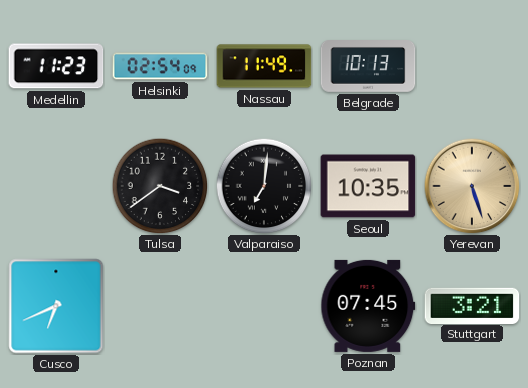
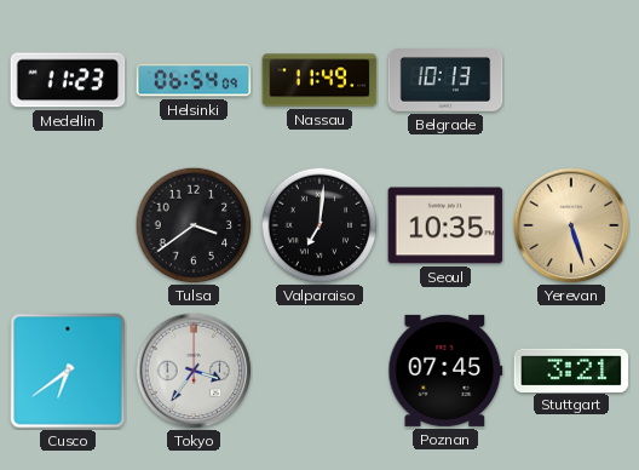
Helsinki: 02:54 -> 06:54 (194, 80)
Cusco: 6:41 -> 6:39 (68, 371)
Tokyo: none -> 3:36 (194, 371)
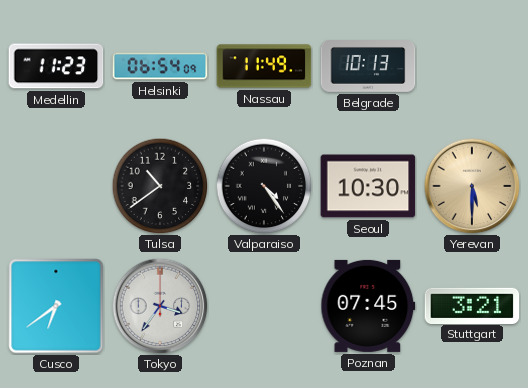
Tulsa: 3:39 -> 10:39 (160, 186)
Valparaiso: 7:01 -> 4:24 (264, 186)
Seoul: 10:35 -> 10:30 (368, 186)
Yerevan: 5:27 -> 5:30 (472, 186)
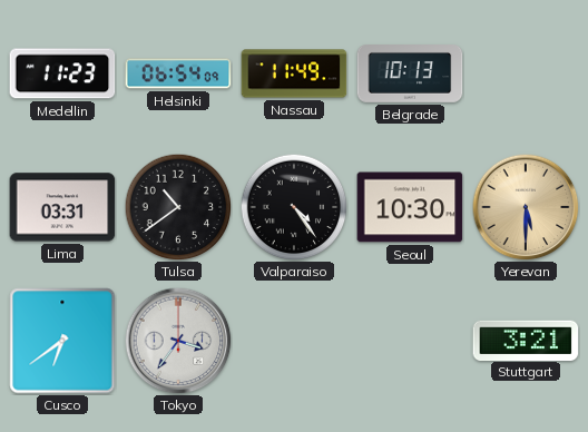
Lima: none -> 03:31 (62, 207)
Poznan: 07:45 -> none (368, 306)
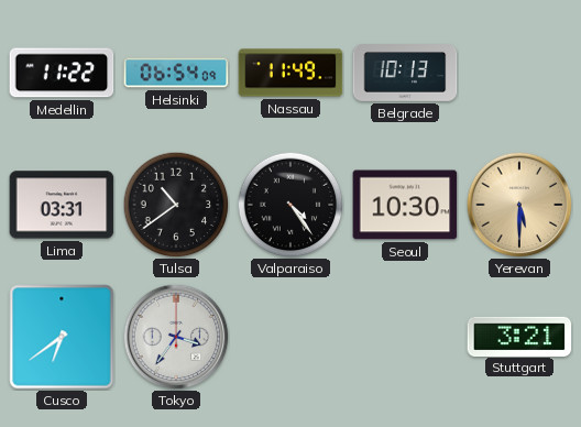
Medellin: 11:23 -> 11:22 (62, 73)
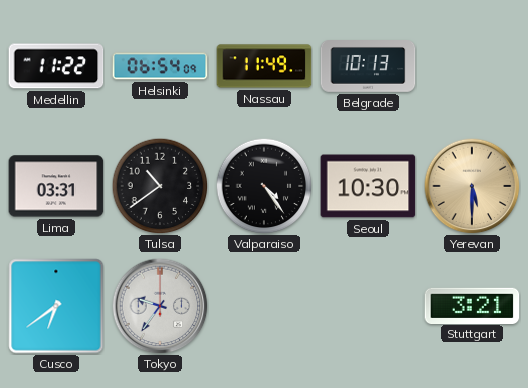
Tokyo: 3:36 -> 9:36 (160, 306)
